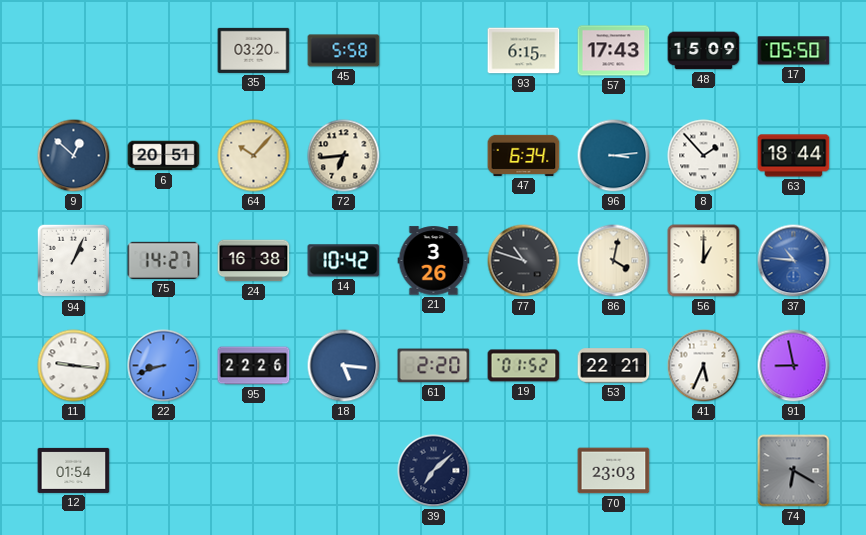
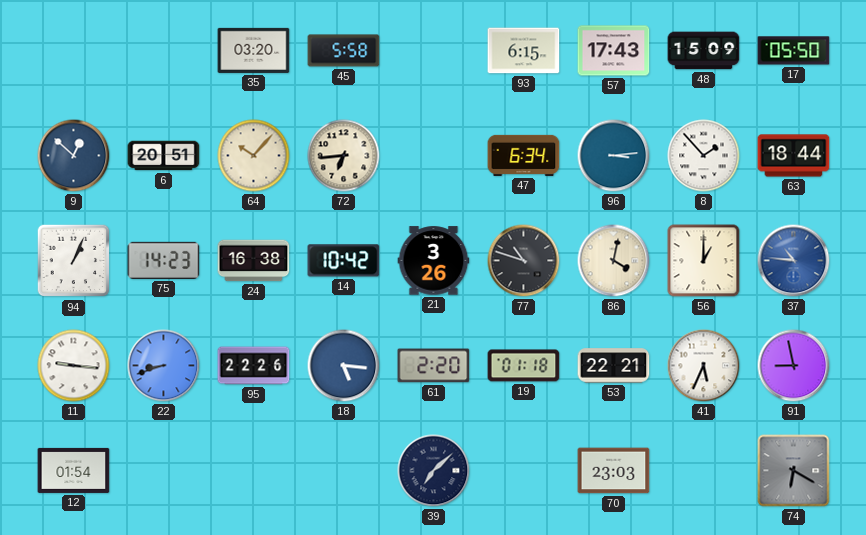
75: 14:27 -> 14:23 (164, 260)
19: 01:52 -> 01:18 (524, 366)
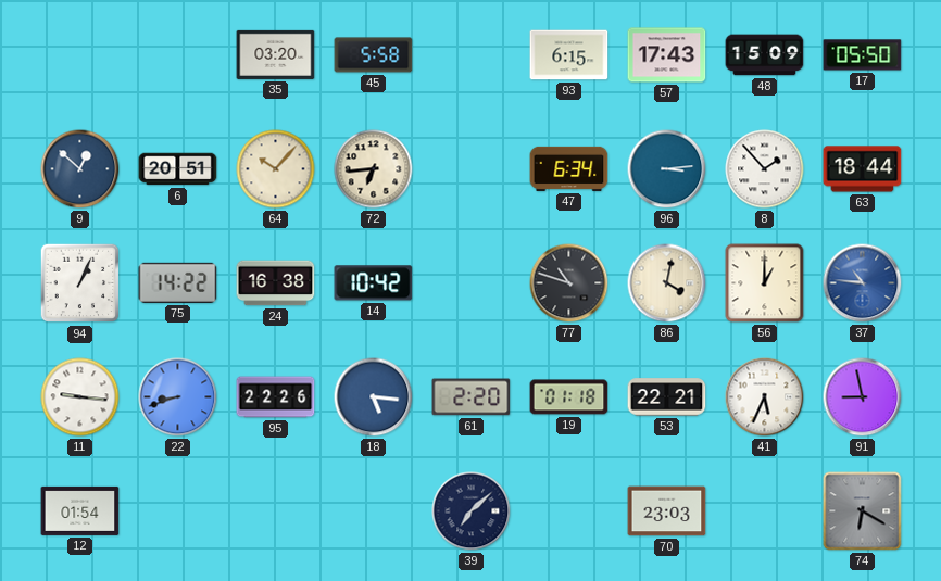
75: 14:23 -> 14:22 (178, 282)
21: 3:26 -> none (434, 261)
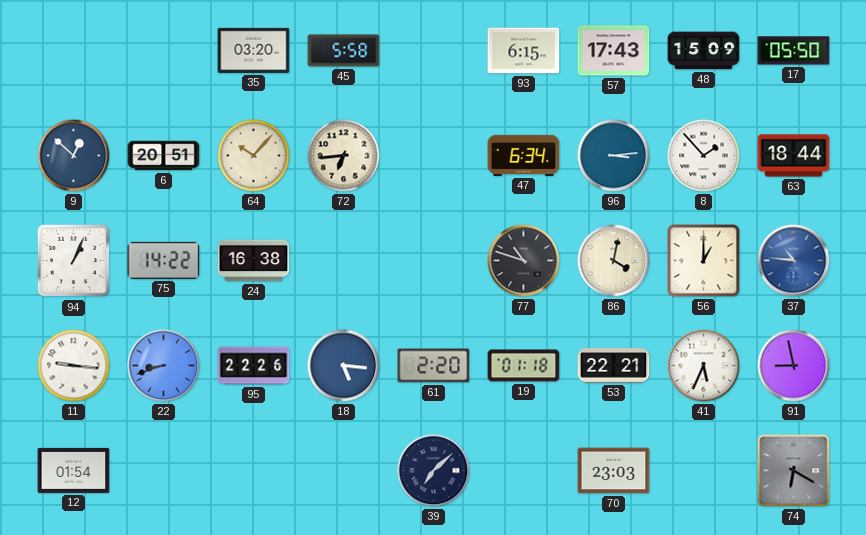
14: 10:42 -> none (374, 283)
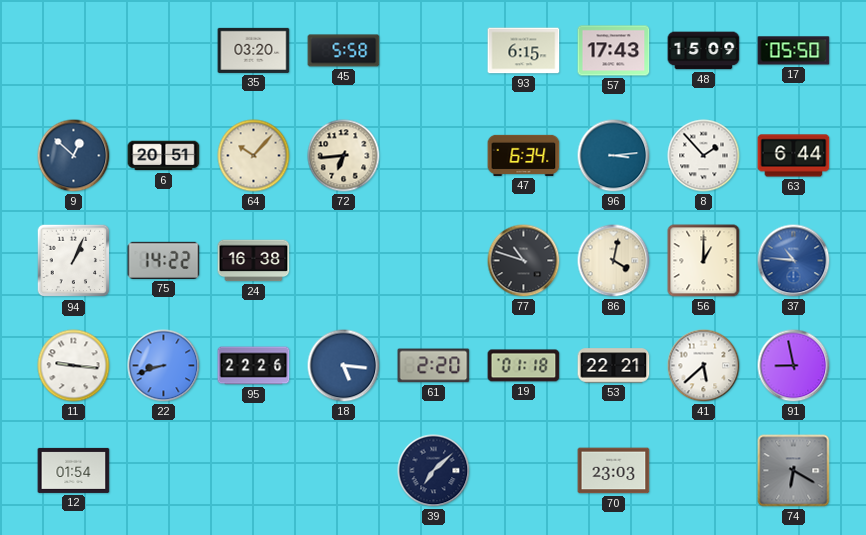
63: 18:44 -> 6:44 (794, 156)
41: 5:34 -> 5:38 (704, 366)
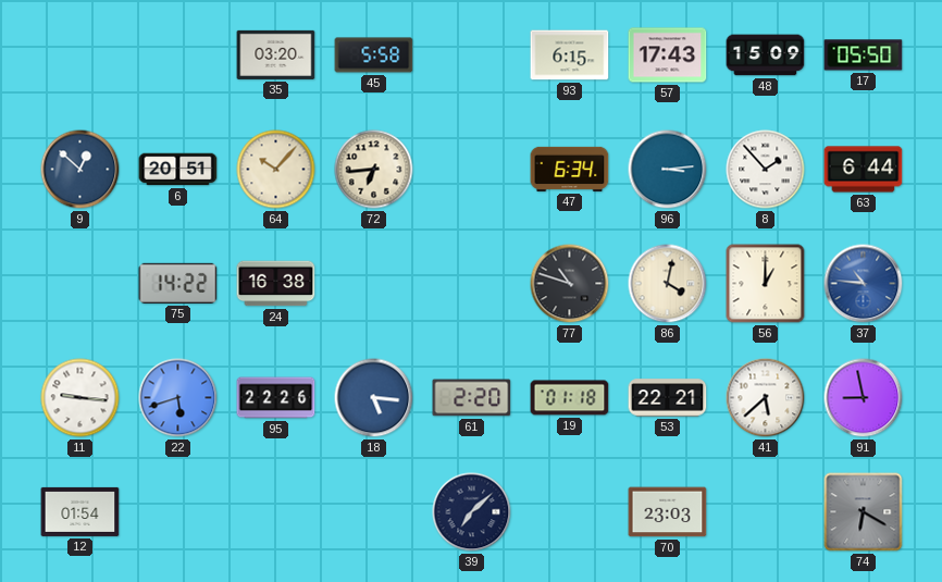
94: 1:04 -> none (74, 261)
22: 8:42 -> 5:42 (178, 398)
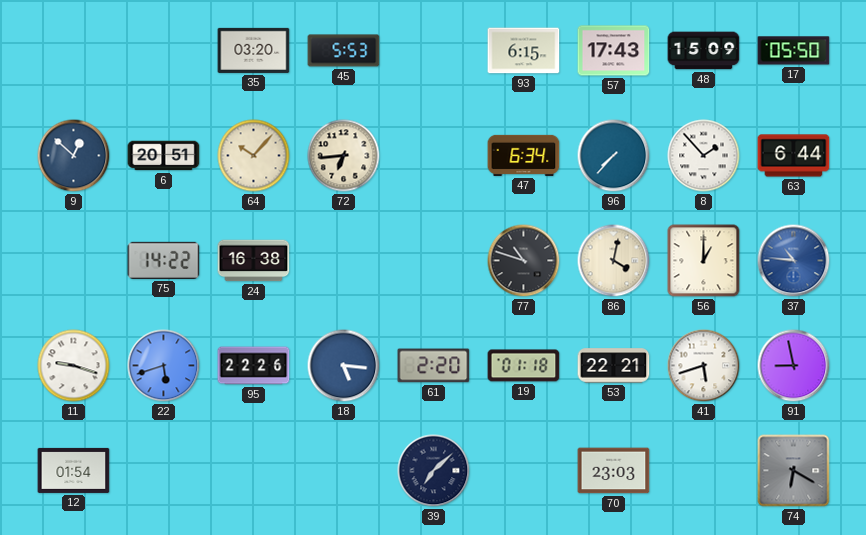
45: 5:58 -> 5:53 (344, 51)
96: 3:14 -> 7:37 (614, 156)
11: 9:16 -> 9:18 (74, 366)
41: 5:38 -> 5:42 (704, 366)
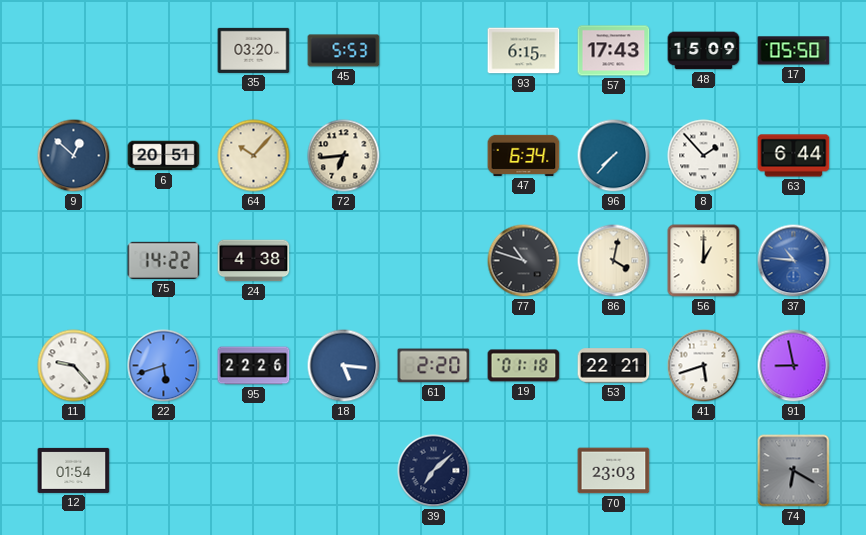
24: 16:38 -> 4:38 (254, 261)
11: 9:18 -> 9:23 (74, 366)
